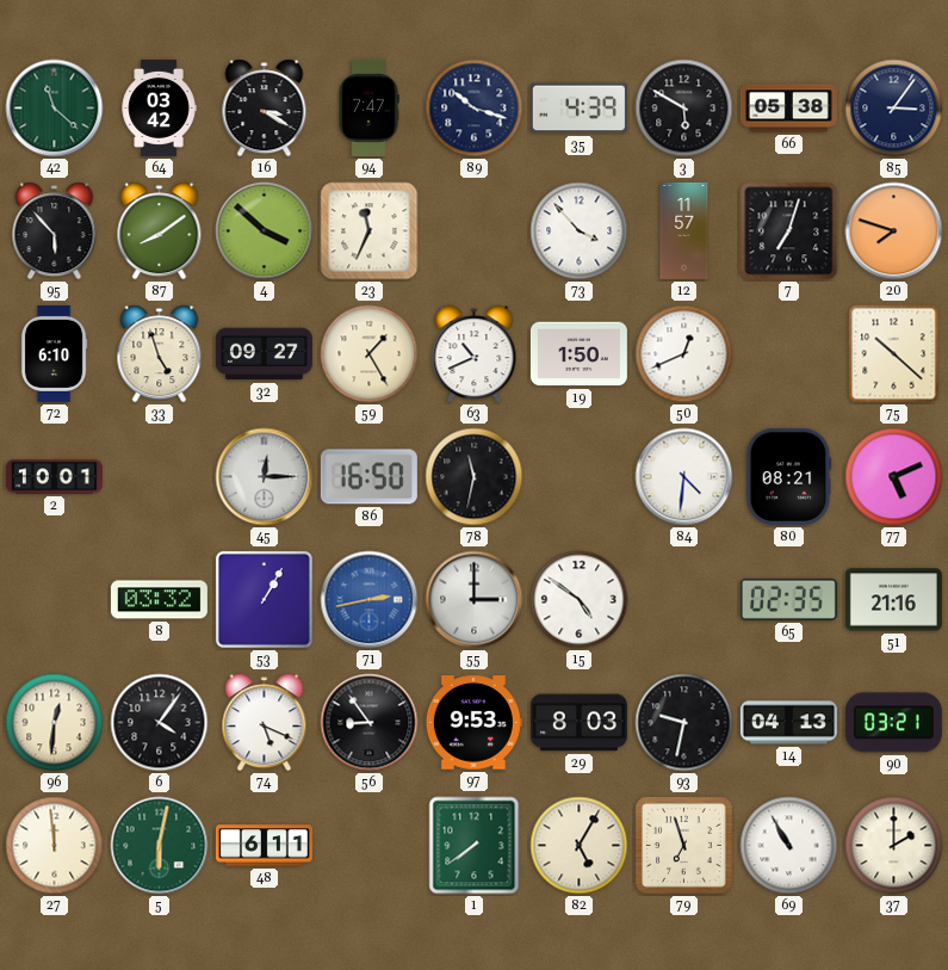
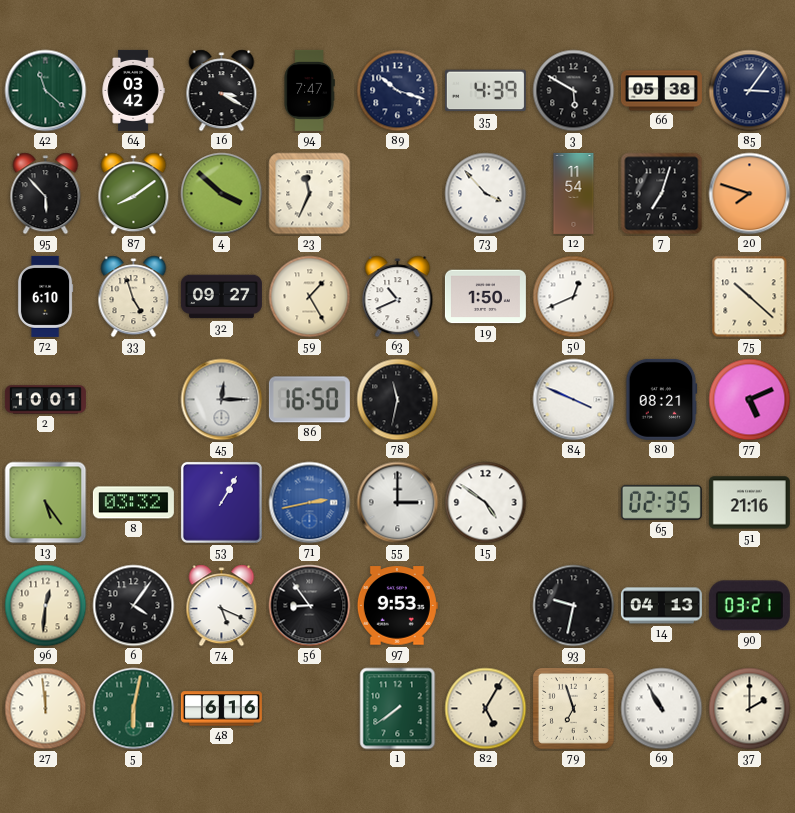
12: 11:57 -> 11:54 (574, 193)
84: 4:31 -> 3:49 (574, 400)
13: none -> 5:24 (46, 503)
29: 8:03 -> none (578, 723)
48: 6:11 -> 6:16 (221, 709)
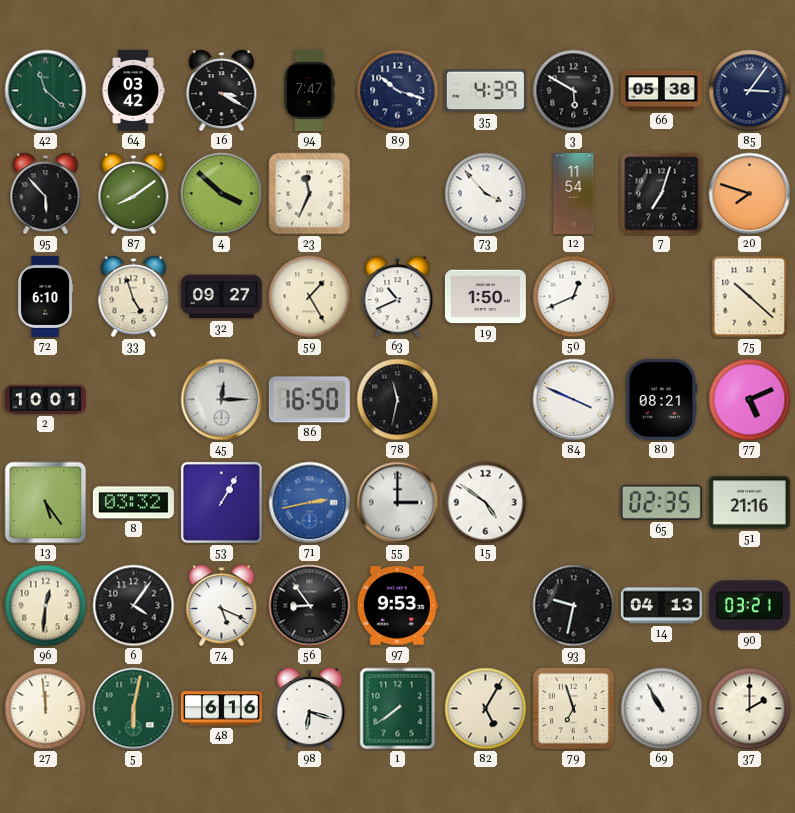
98: none -> 6:18 (310, 709)
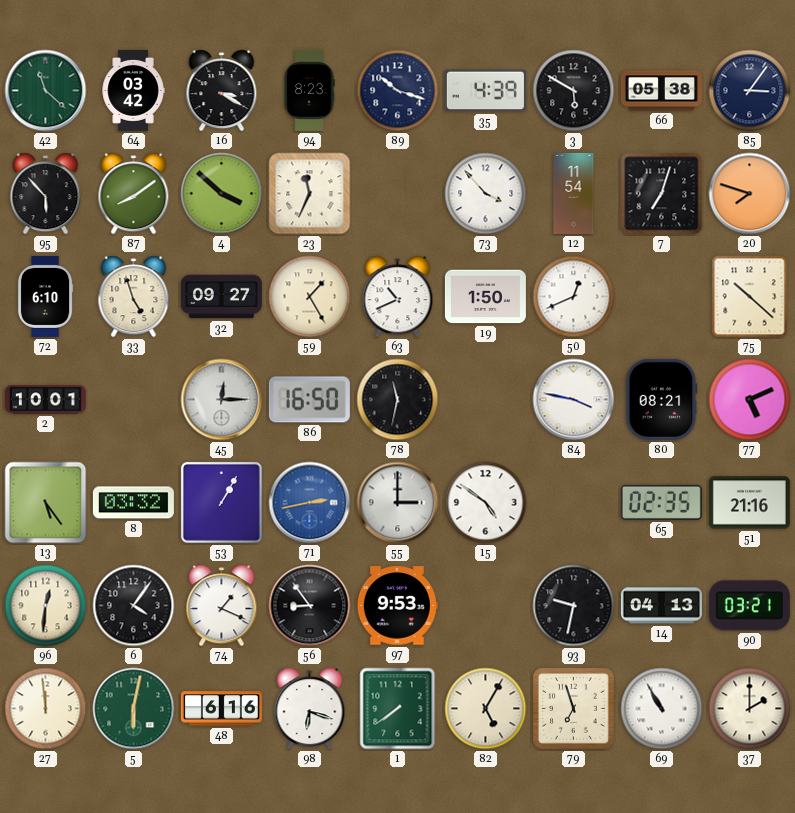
94: 7:47 -> 8:23 (309, 90)
84: 3:49 -> 3:47 (574, 400)
74: 5:19 -> 1:19 (222, 606)
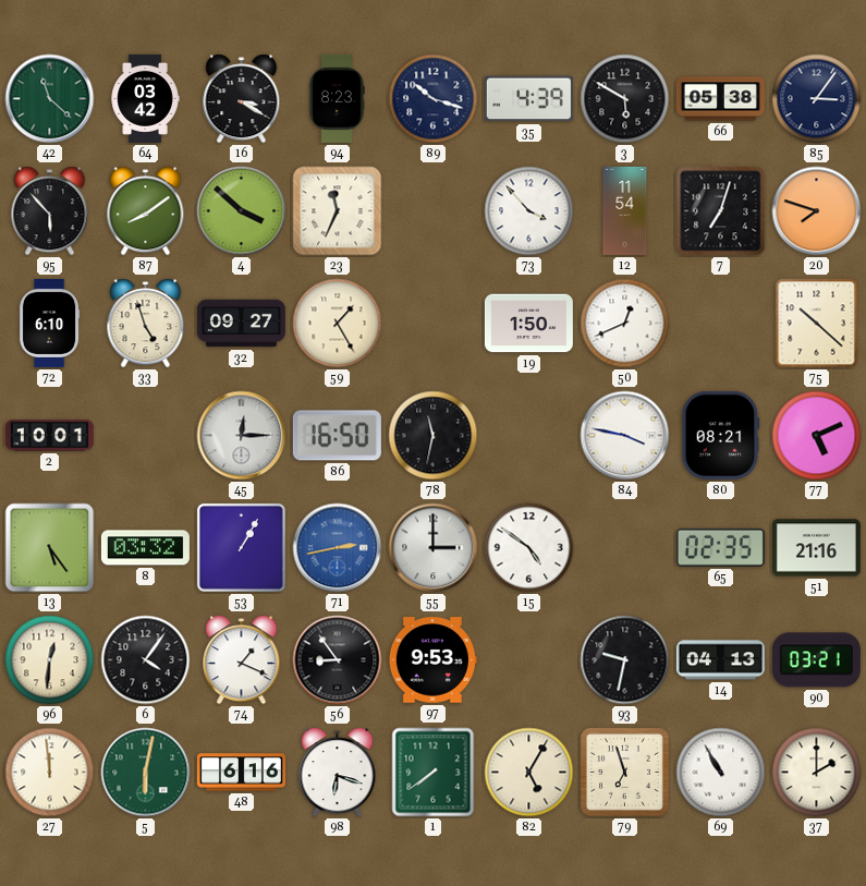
63: 10:41 -> none (398, 297)
